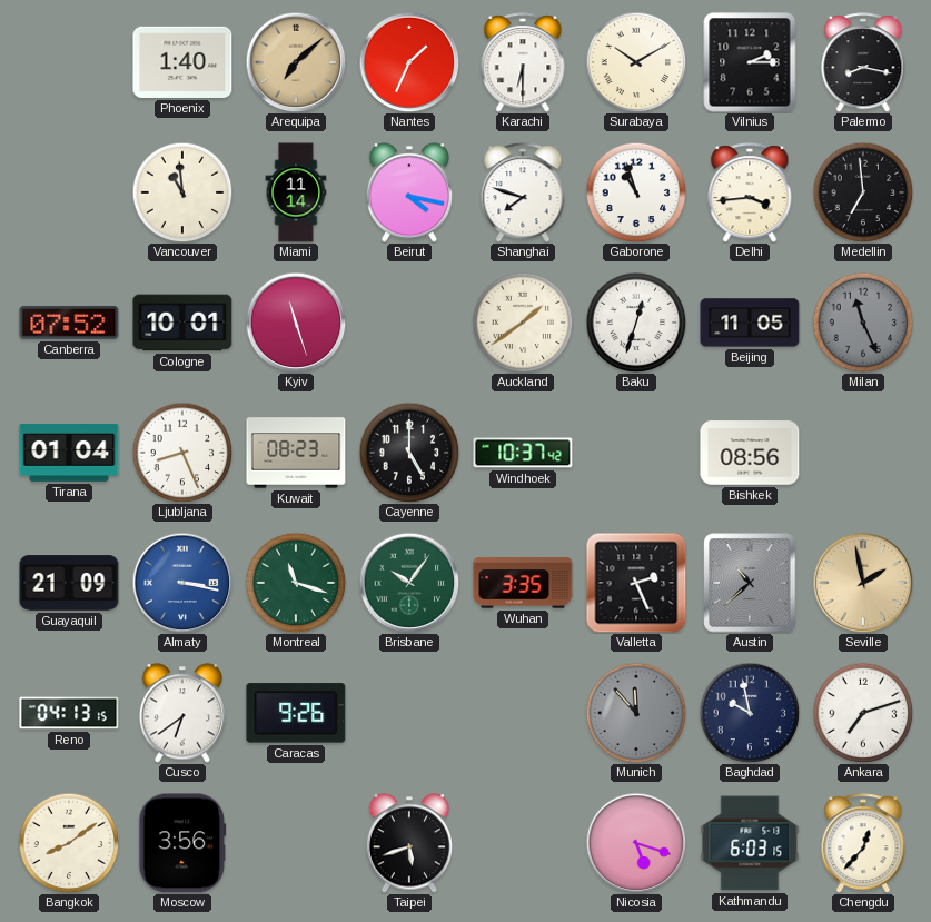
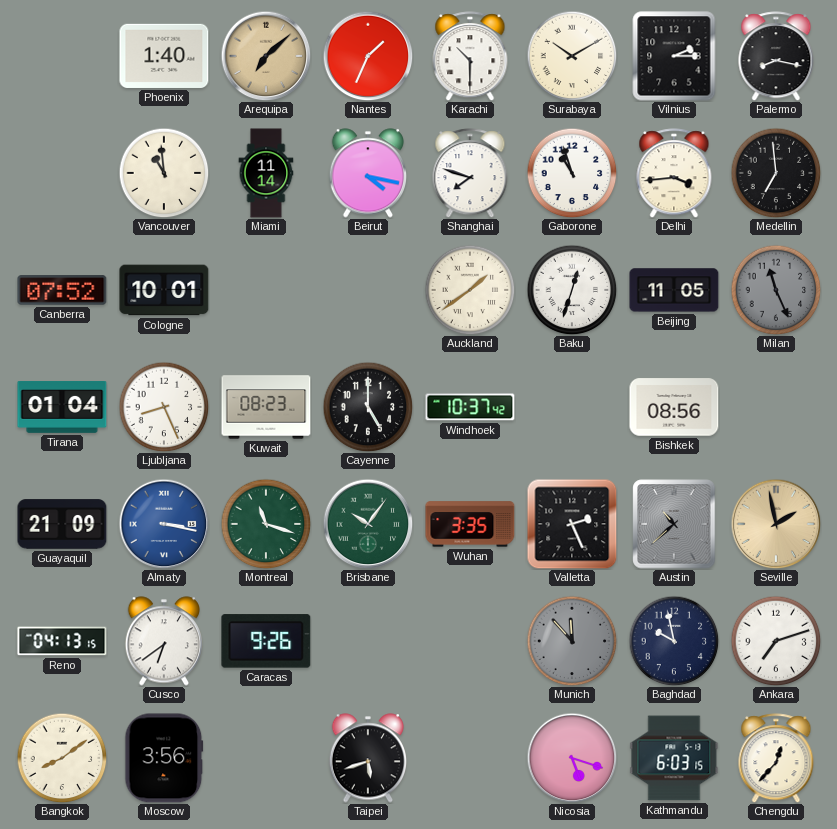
Karachi: 6:30 -> 10:30 (470, 56)
Kyiv: 11:27 -> none (296, 323)
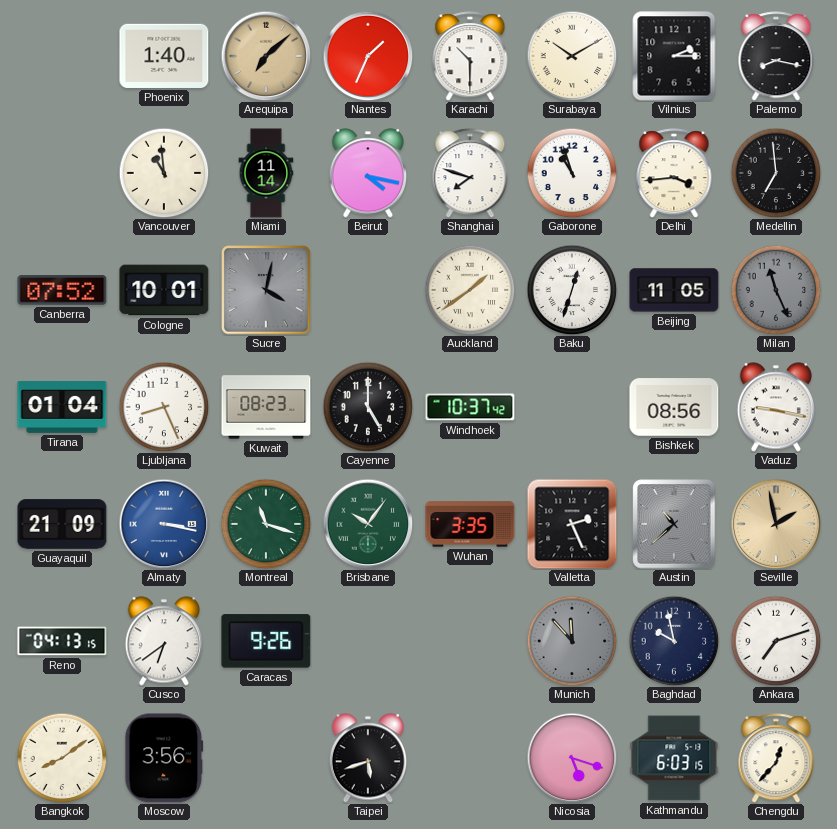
Sucre: none -> 4:02 (267, 291)
Vaduz: none -> 9:17 (775, 407)
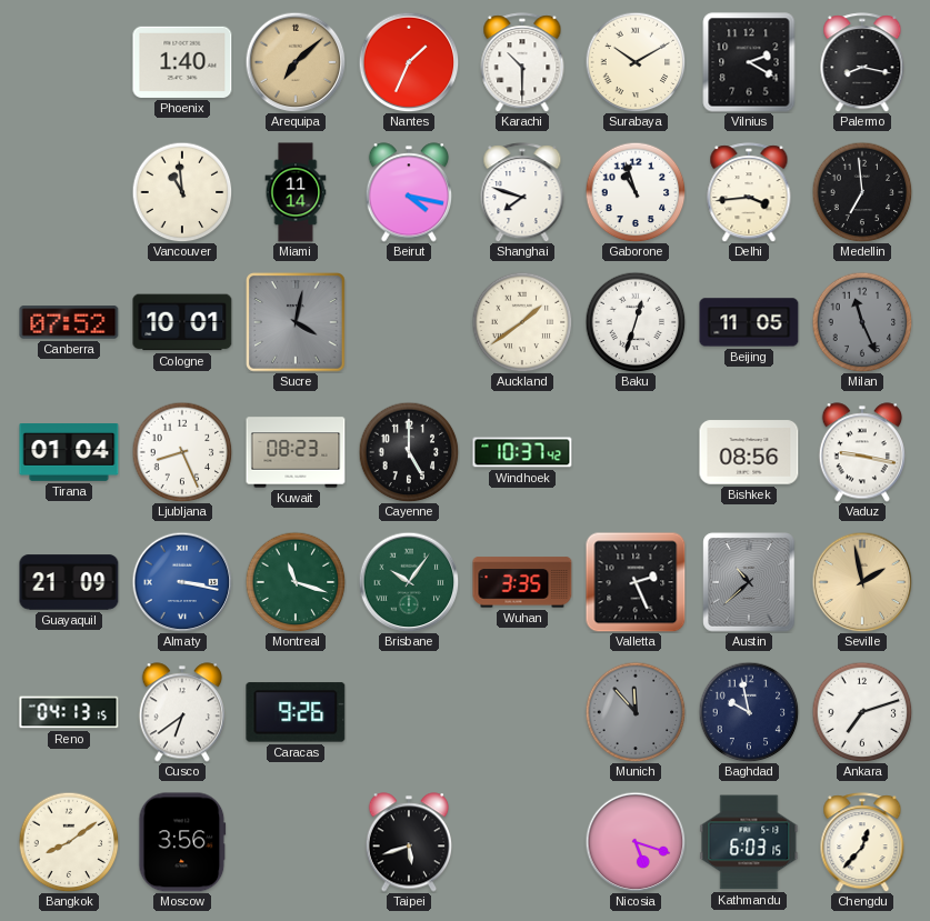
Vilnius: 2:15 -> 2:20 (749, 62)
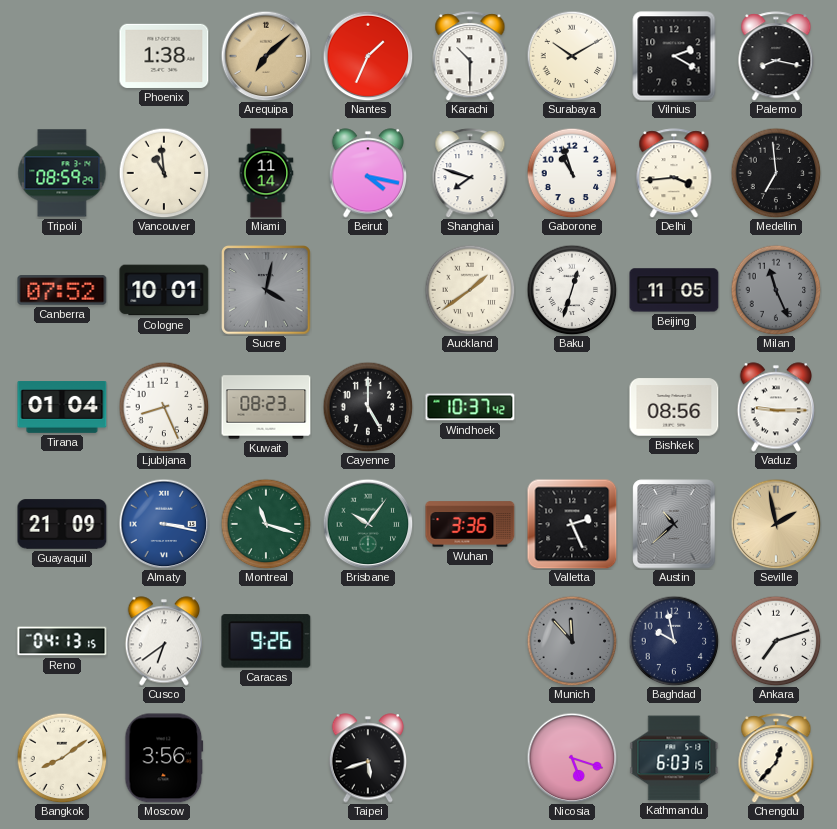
Phoenix: 1:40 -> 1:38 (164, 56)
Tripoli: none -> 08:59 (62, 173)
Vaduz: 9:17 -> 9:15 (775, 407)
Wuhan: 3:35 -> 3:36 (470, 524)
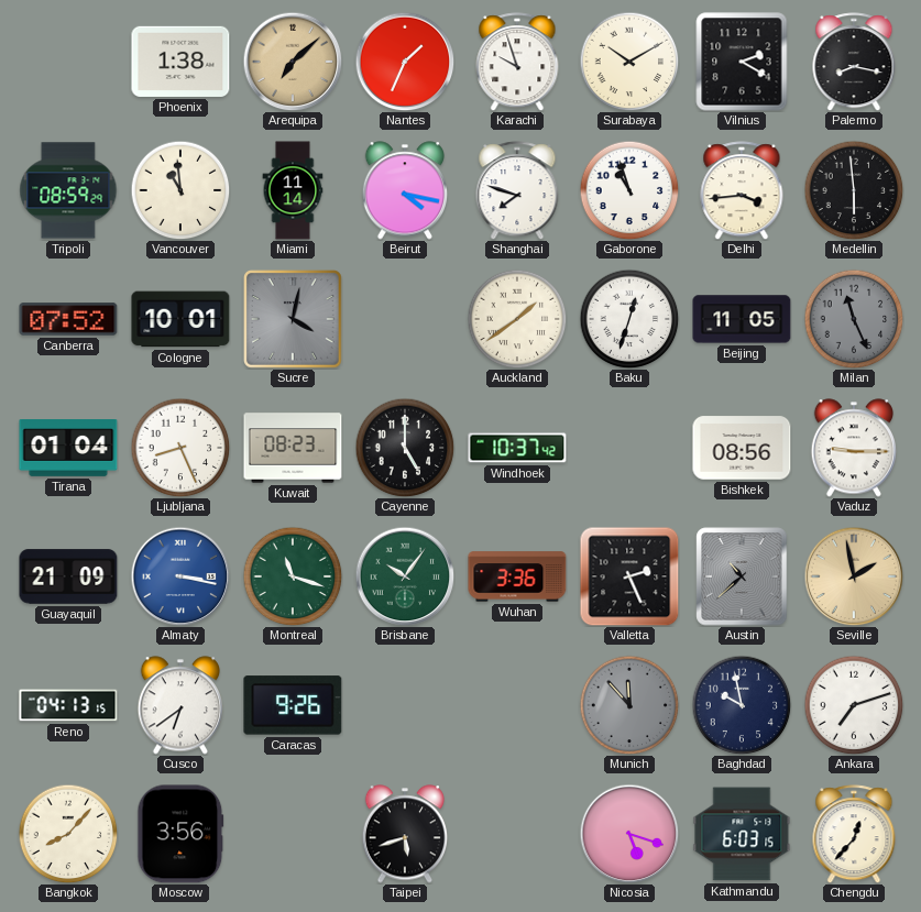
Karachi: 10:30 -> 9:57 (517, 62)
Medellin: 6:59 -> 5:59 (854, 190)
Bangkok: 8:09 -> 8:07 (68, 834)
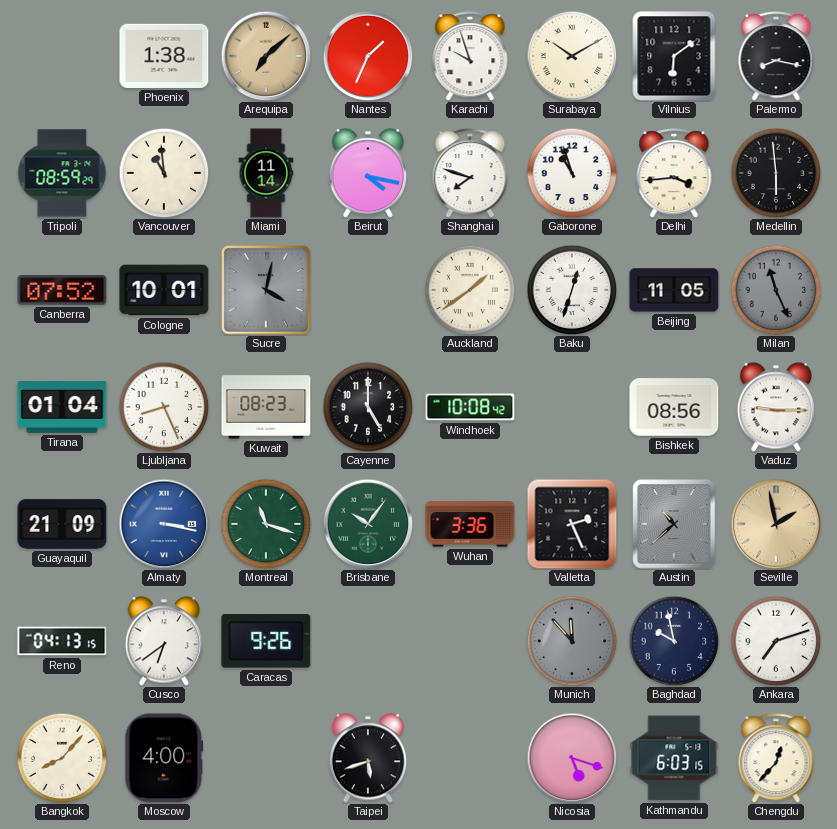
Vilnius: 2:20 -> 6:09 (674, 56)
Windhoek: 10:37 -> 10:08 (470, 407)
Moscow: 3:56 -> 4:00 (164, 758)
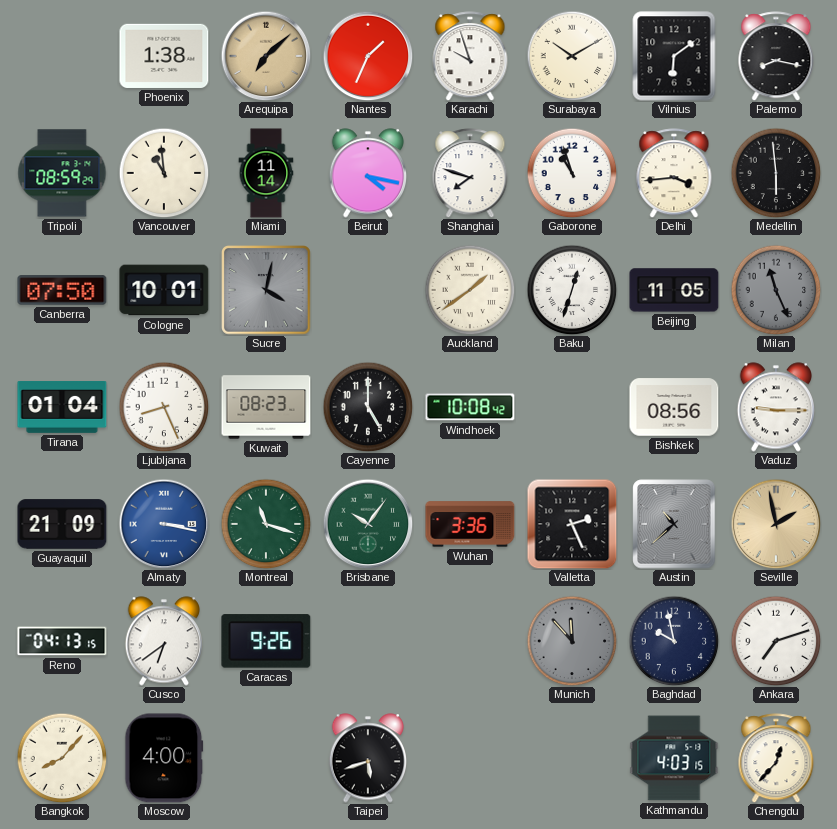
Canberra: 07:52 -> 07:50 (62, 290)
Nicosia: 5:18 -> none (572, 758)
Kathmandu: 6:03 -> 4:03 (674, 758)
